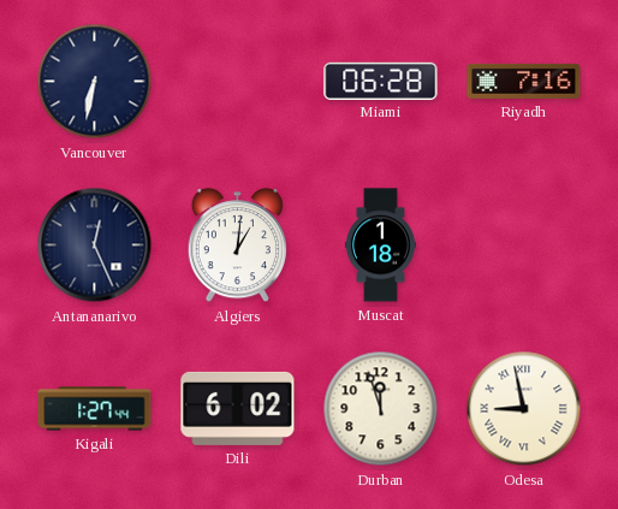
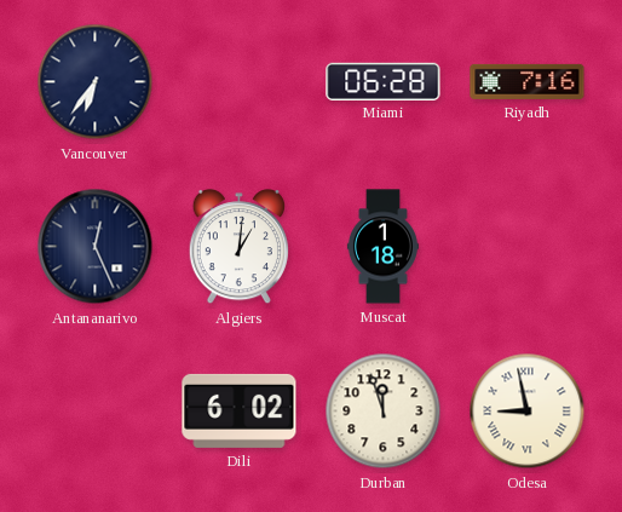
Vancouver: 6:32 -> 6:36 (96, 82)
Kigali: 1:27 -> none (95, 409)
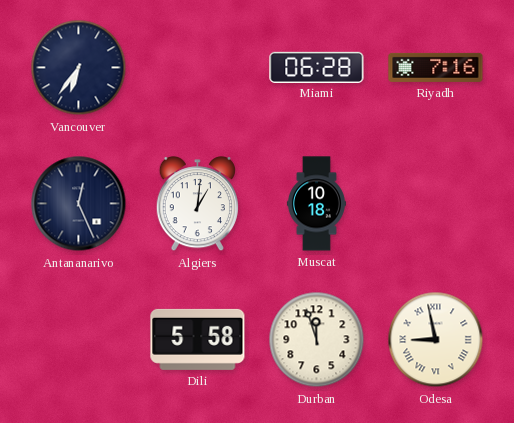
Muscat: 1:18 -> 10:18 (316, 204)
Dili: 6:02 -> 5:58 (198, 339)
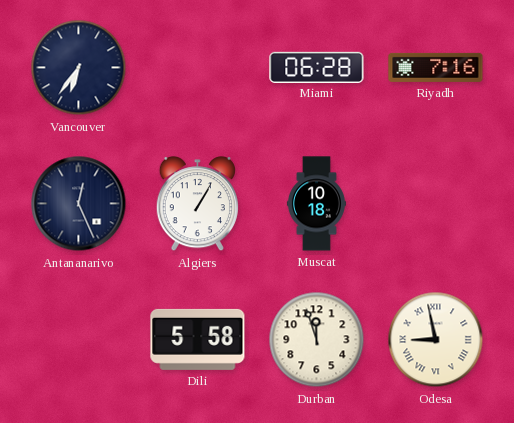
Algiers: 1:01 -> 1:05 (197, 204)
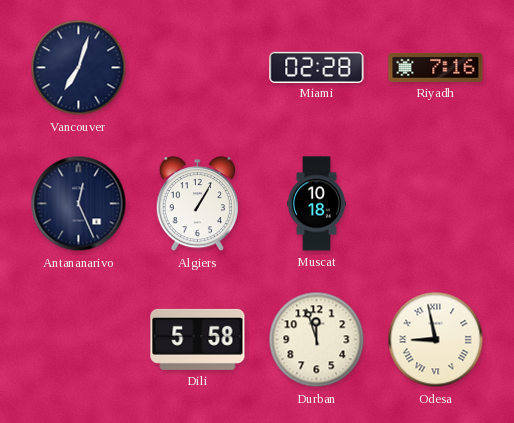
Vancouver: 6:36 -> 7:03 (79, 68)
Miami: 06:28 -> 02:28 (317, 67)
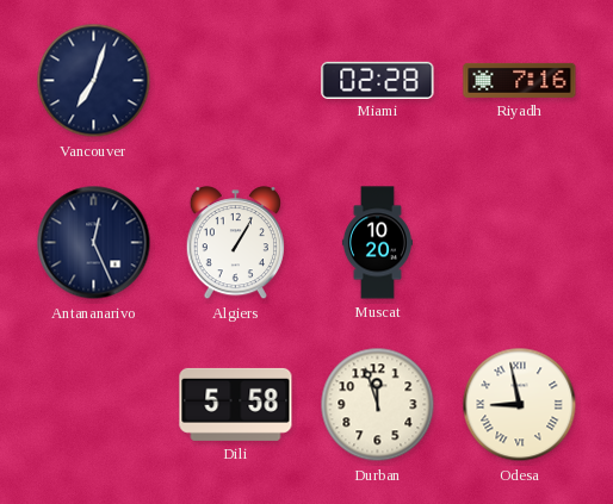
Muscat: 10:18 -> 10:20 (377, 243)
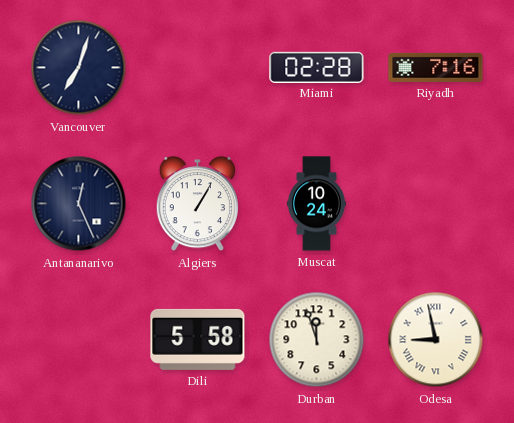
Muscat: 10:20 -> 10:24 (316, 204)
